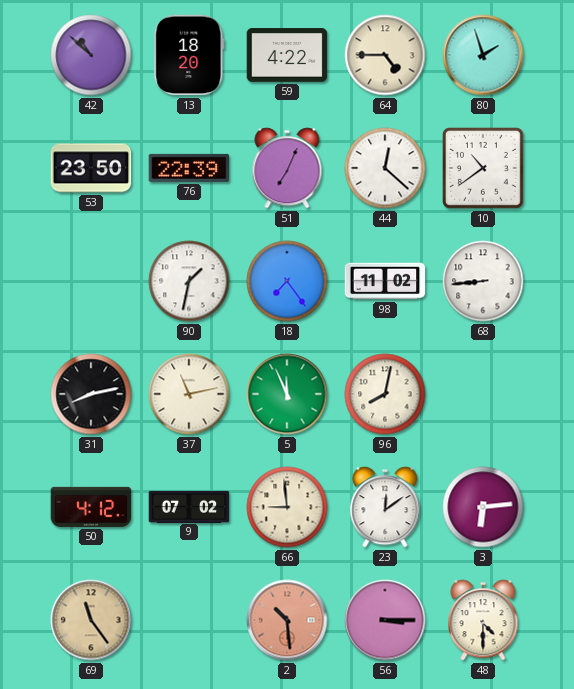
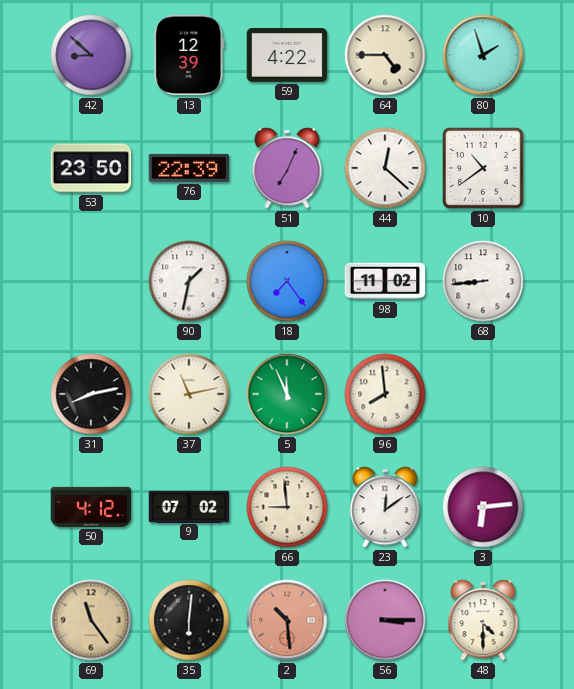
42: 10:52 -> 8:52 (91, 55)
13: 18:20 -> 12:39 (189, 55)
96: 8:02 -> 7:59 (385, 394)
35: none -> 6:01 (189, 620)
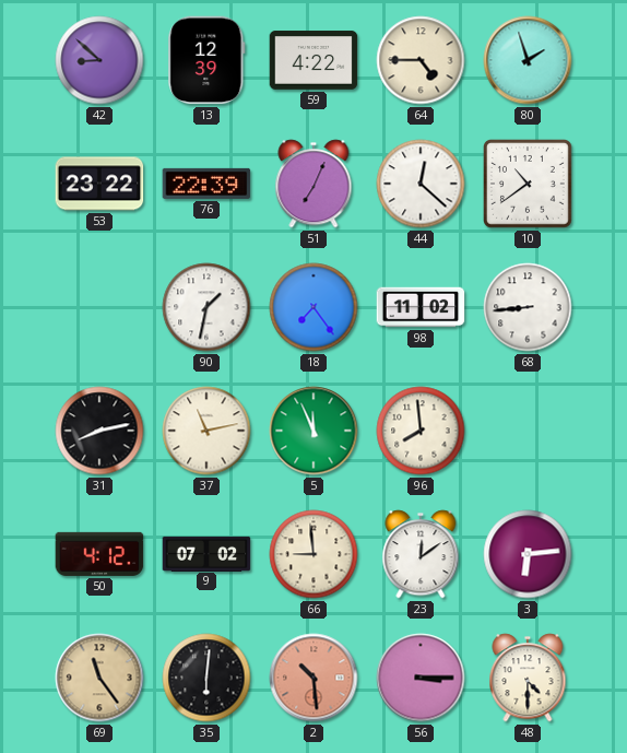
53: 23:50 -> 23:22 (99, 184)
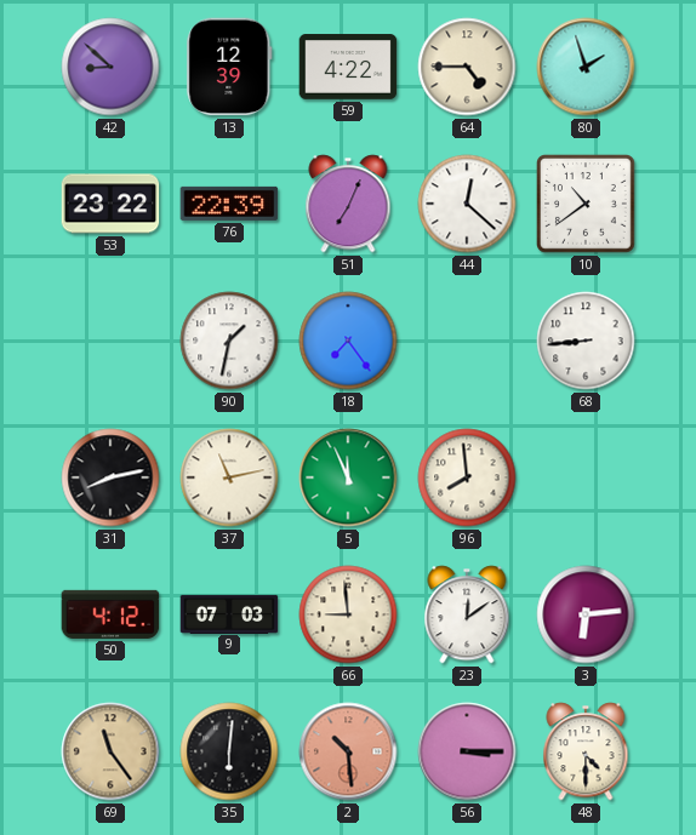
98: 11:02 -> none (421, 307)
9: 07:02 -> 07:03 (229, 613)
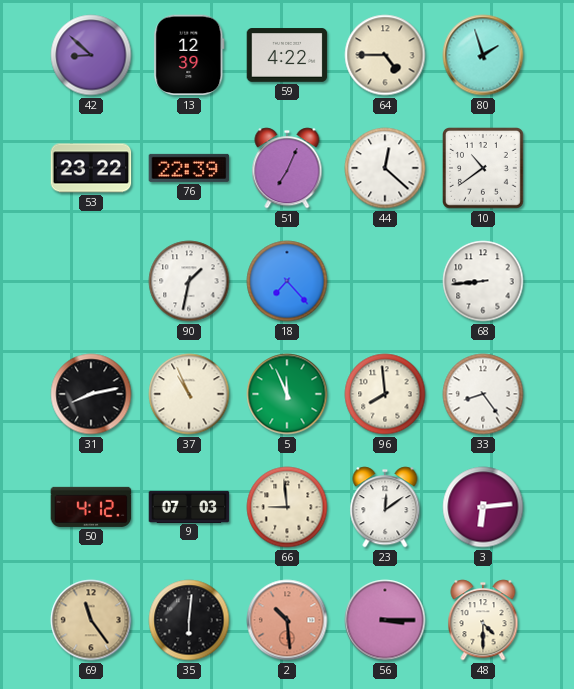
18: 7:24 -> 7:23 (287, 281)
37: 11:13 -> 10:56 (189, 394)
33: none -> 8:24 (483, 394)
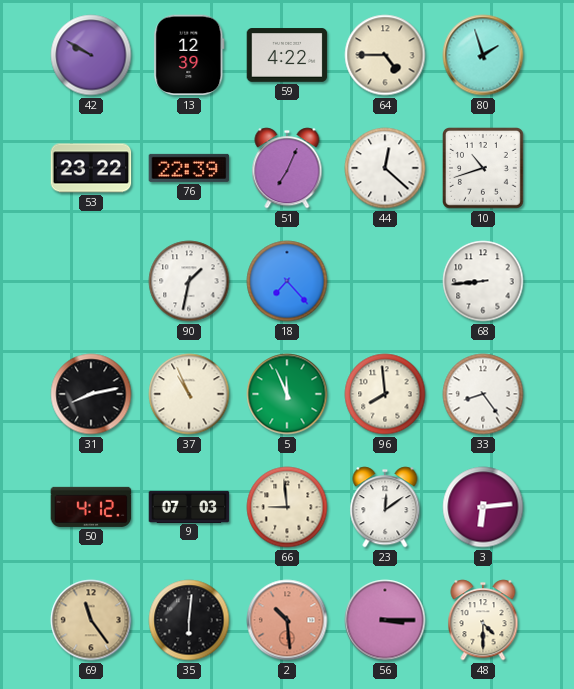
42: 8:52 -> 9:50 (91, 55)
10: 10:39 -> 10:42 (484, 169)
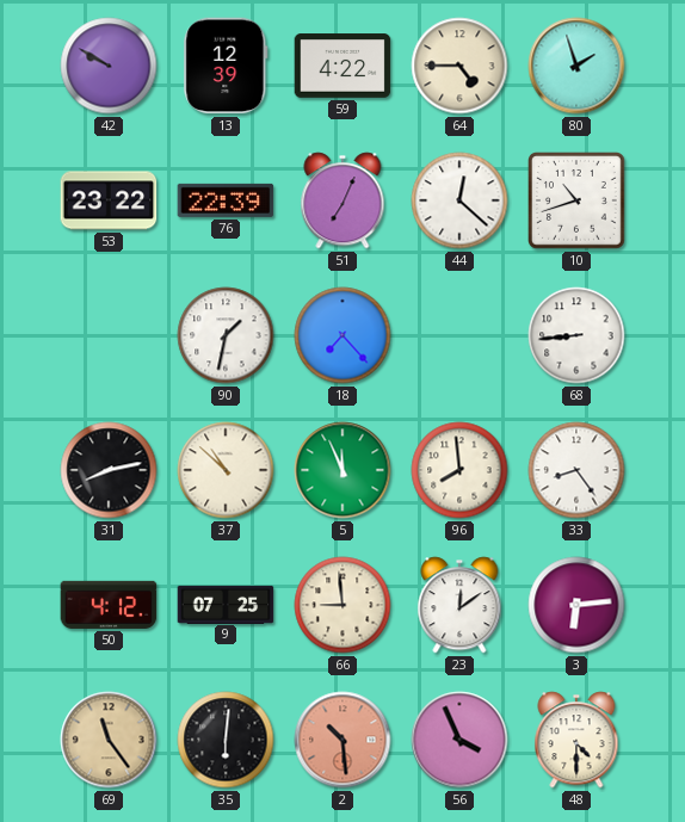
37: 10:56 -> 10:52 (226, 470)
9: 07:03 -> 07:25 (226, 604)
56: 3:15 -> 3:56 (459, 740)
